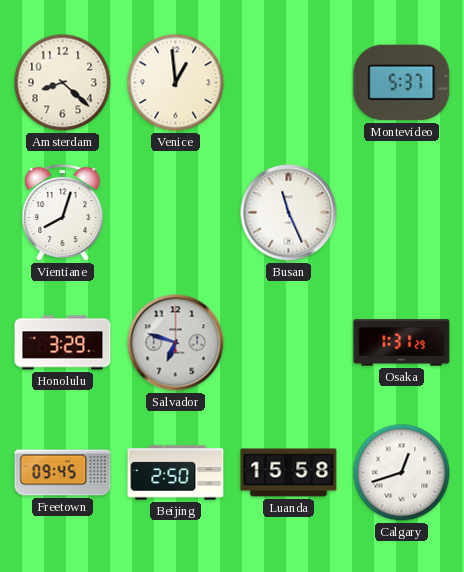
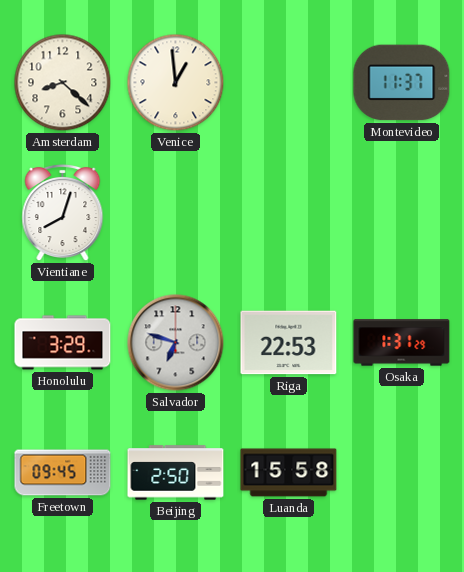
Montevideo: 5:37 -> 11:37 (402, 83)
Busan: 11:26 -> none (289, 213)
Riga: none -> 22:53 (289, 343)
Calgary: 12:42 -> none (402, 473)
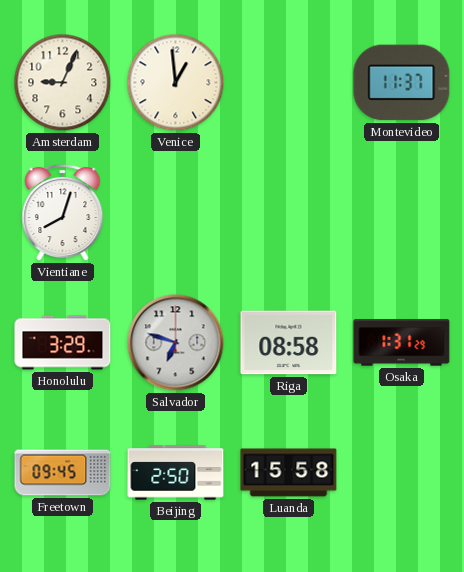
Amsterdam: 8:22 -> 9:04 (63, 83)
Riga: 22:53 -> 08:58 (289, 343)
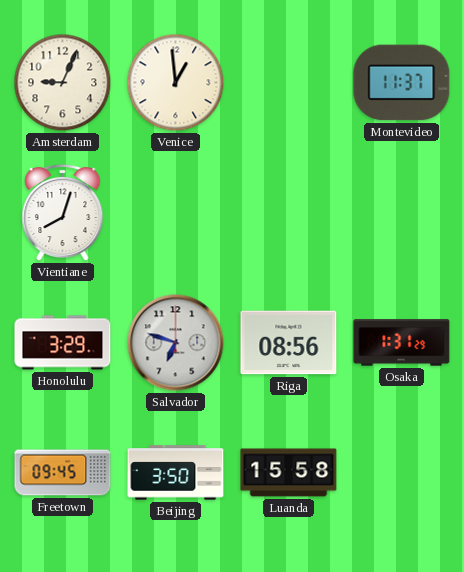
Riga: 08:58 -> 08:56 (289, 343)
Beijing: 2:50 -> 3:50 (176, 473)
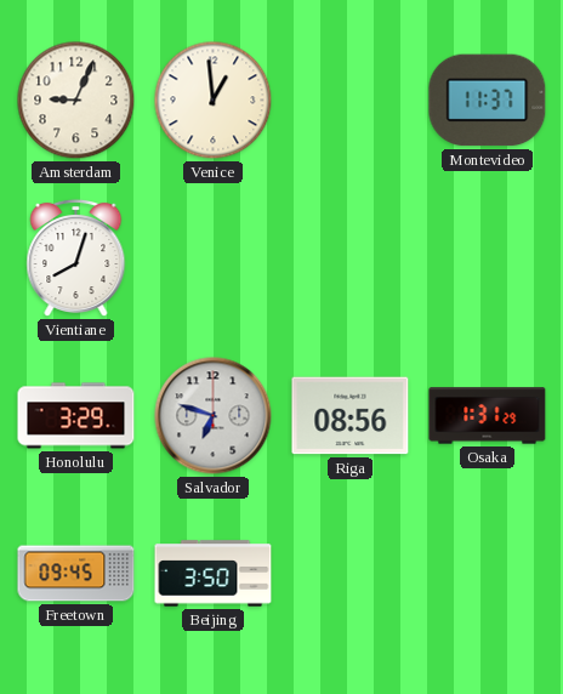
Luanda: 15:58 -> none (289, 473)
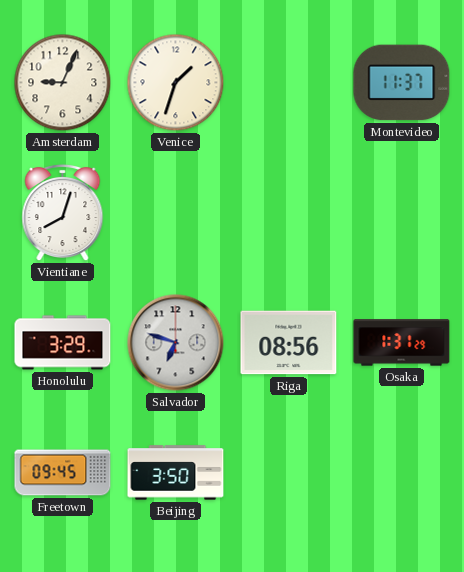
Venice: 12:59 -> 1:33 (176, 83)
